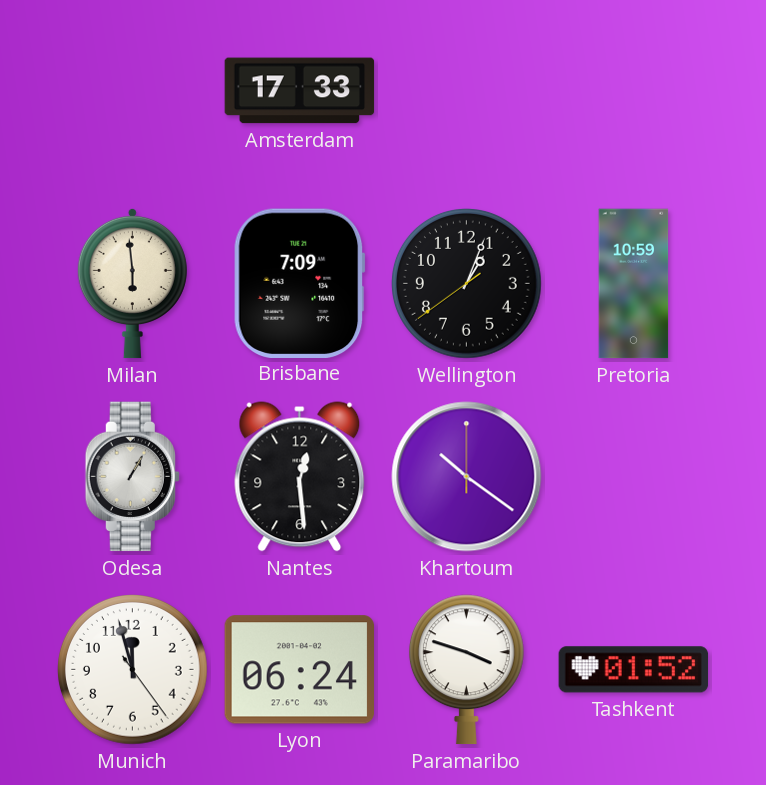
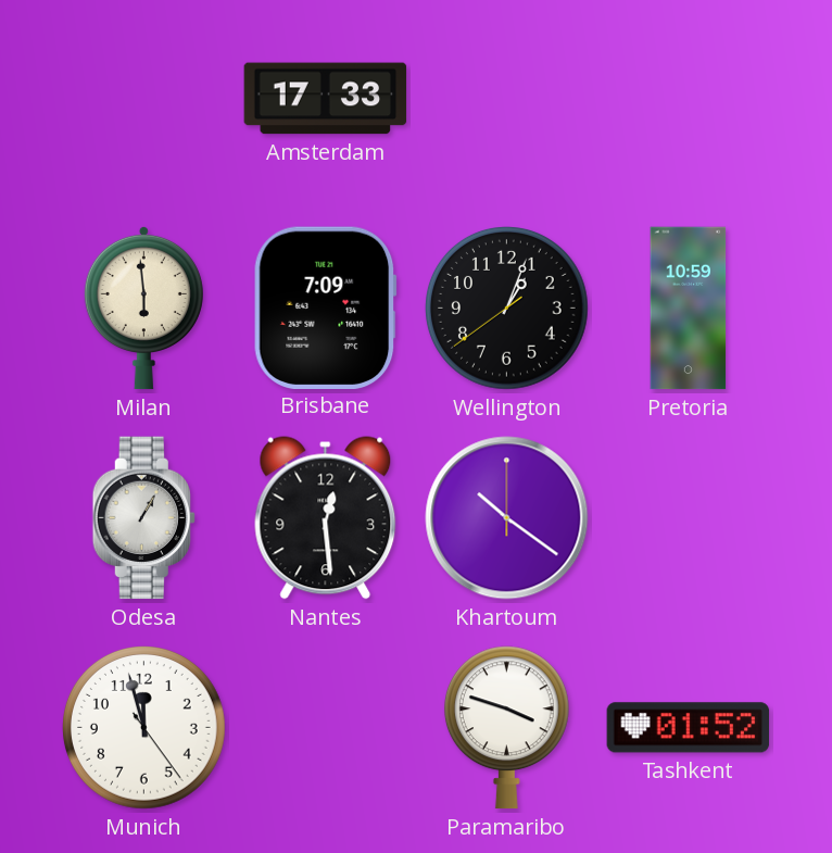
Lyon: 06:24 -> none (299, 670)
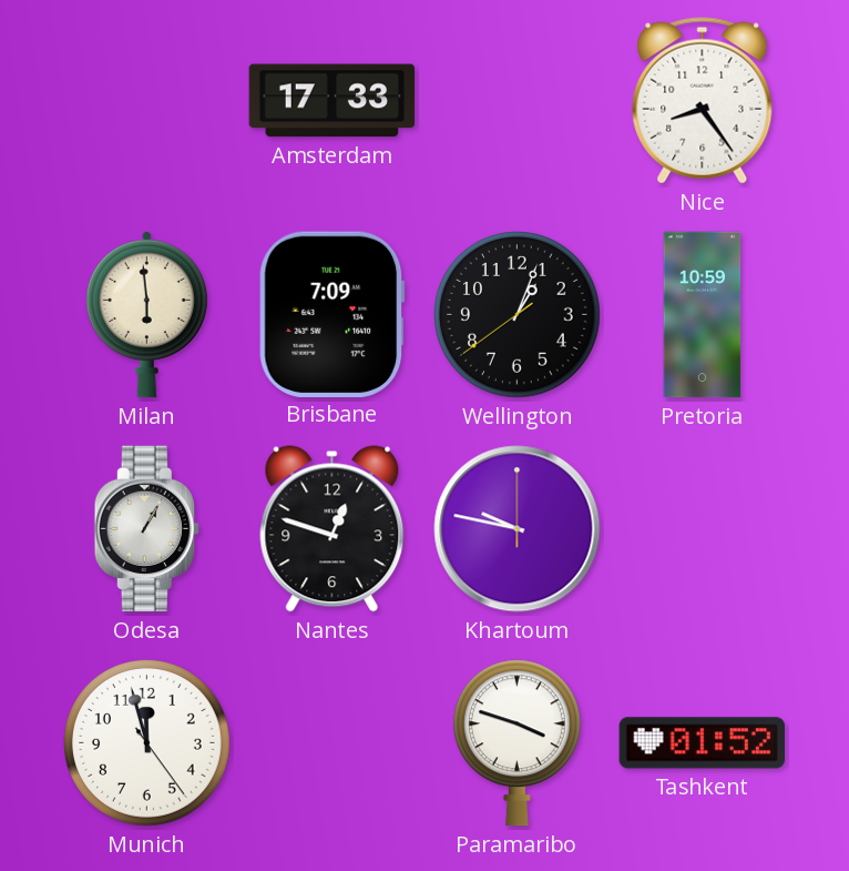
Nice: none -> 8:24 (703, 101)
Nantes: 12:29 -> 12:48 (333, 529)
Khartoum: 10:21 -> 9:47 (518, 529)
